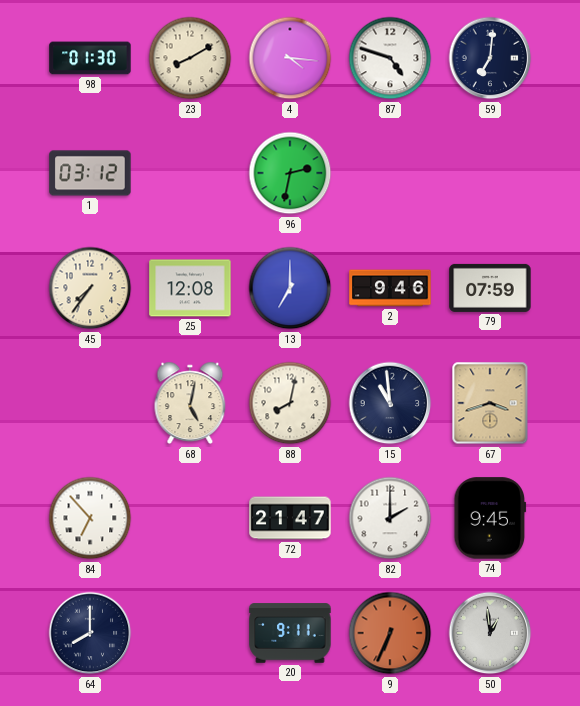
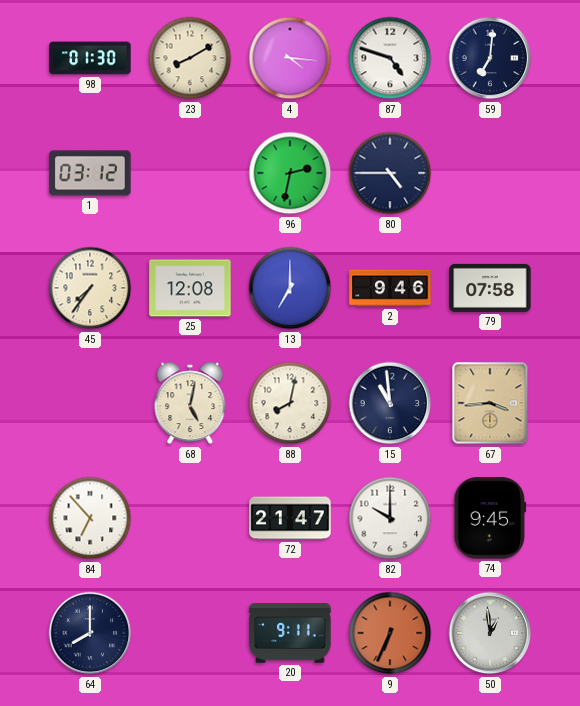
80: none -> 4:45 (390, 173)
79: 07:59 -> 07:58 (490, 288)
67: 3:42 -> 3:44 (490, 403)
82: 2:00 -> 10:00 (390, 518)
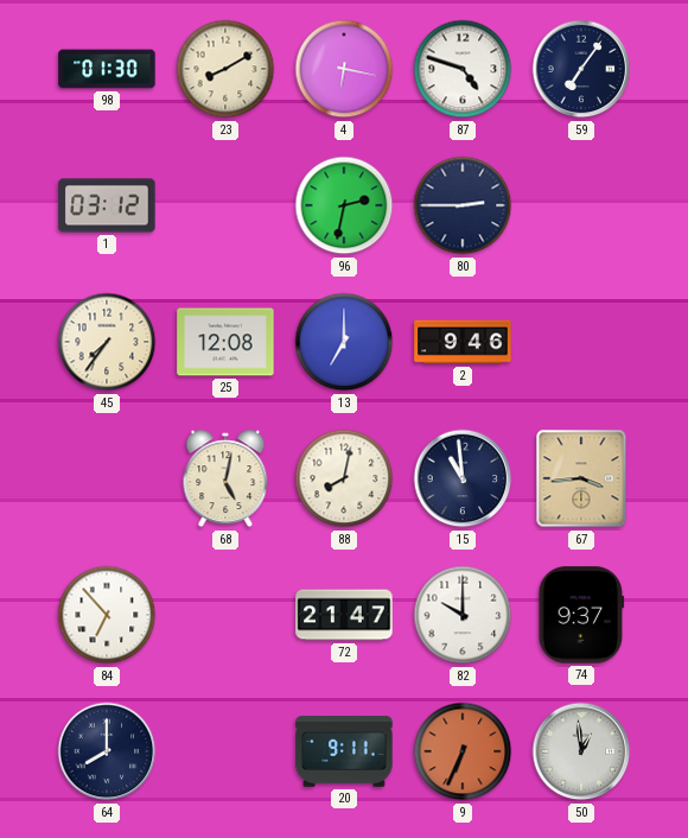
4: 4:16 -> 6:17 (344, 69)
59: 7:01 -> 7:06 (581, 69)
80: 4:45 -> 2:45 (463, 205)
79: 07:58 -> none (490, 288)
74: 9:45 -> 9:37 (581, 615)
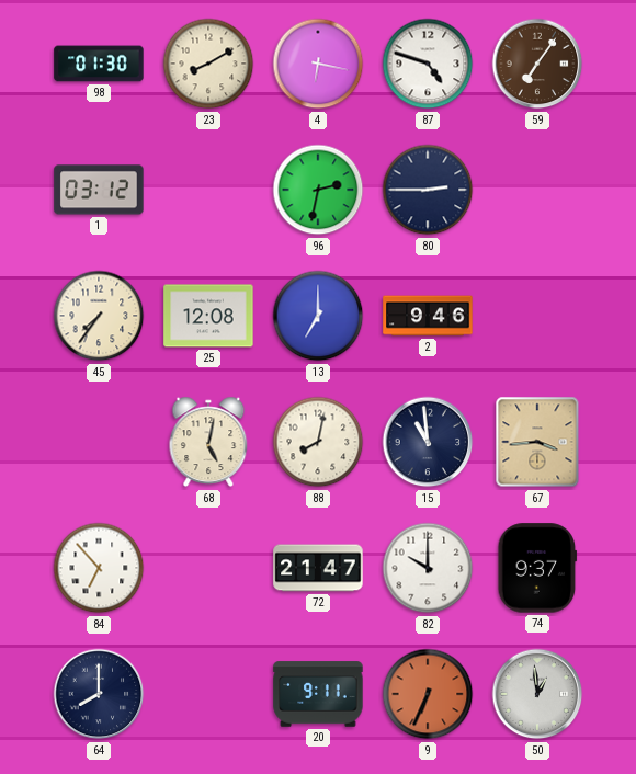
59 dial: navy -> brown (537, 64)
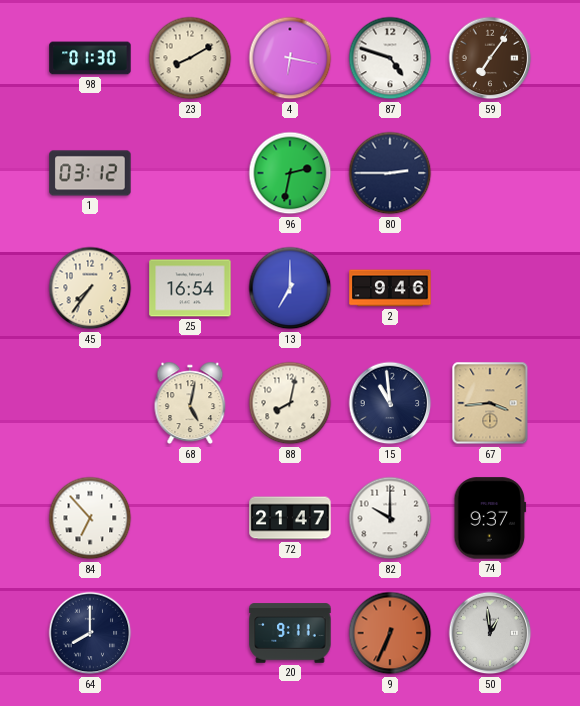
25: 12:08 -> 16:54 (190, 288)
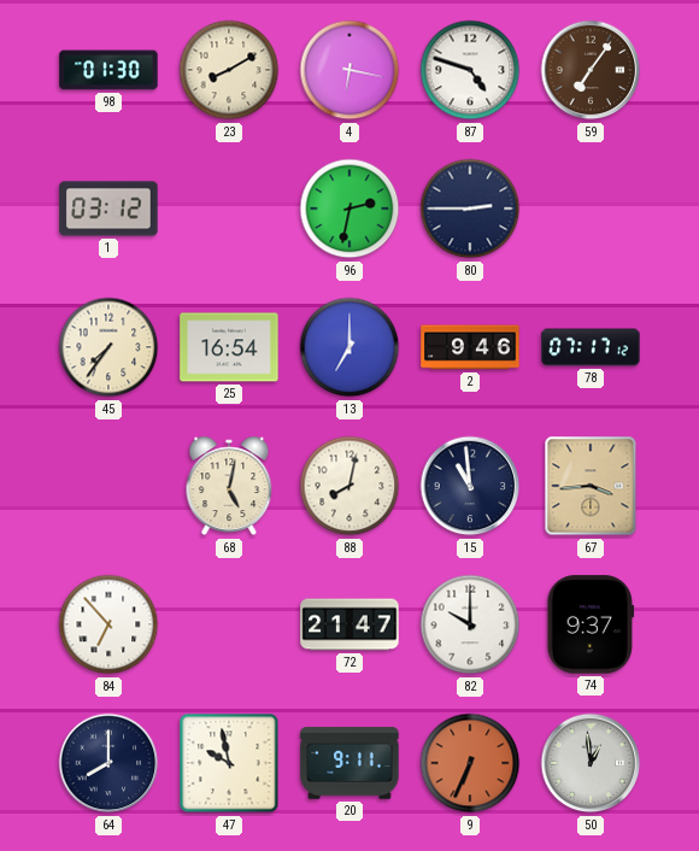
78: none -> 07:17 (591, 347)
47: none -> 9:58 (229, 763)
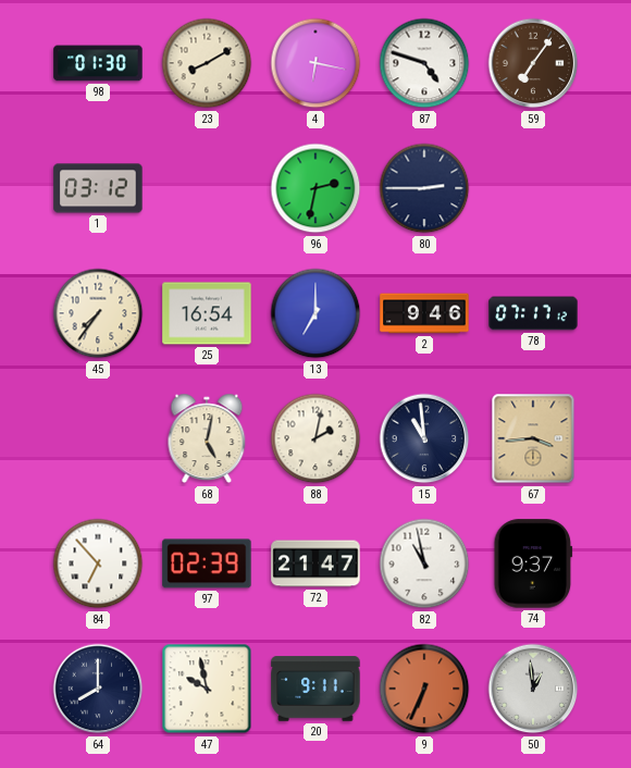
88: 8:02 -> 2:02 (315, 438)
97: none -> 02:39 (207, 563)
82: 10:00 -> 10:58 (424, 563)
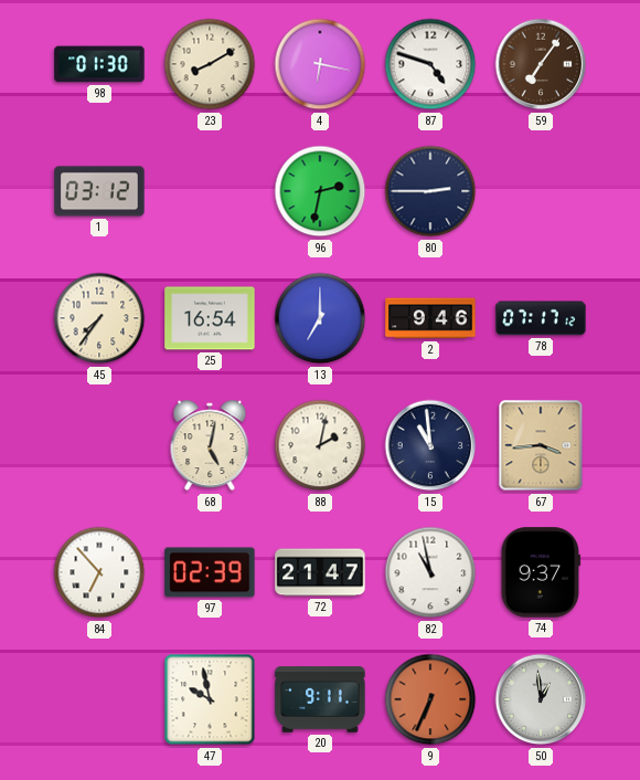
64: 8:00 -> none (98, 689)
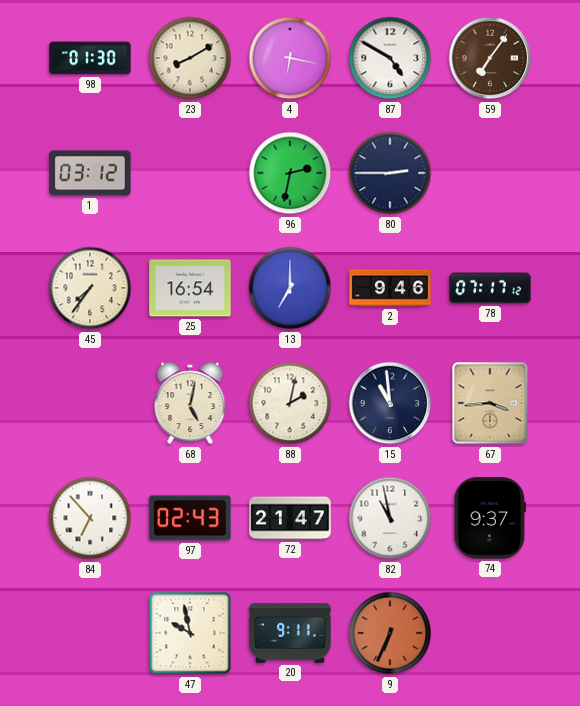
87: 4:48 -> 4:50 (390, 58)
97: 02:39 -> 02:43 (190, 518)
50: 12:59 -> none (541, 699)
